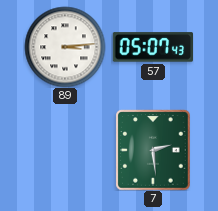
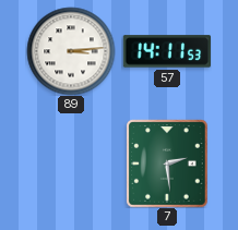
57: 05:07 -> 14:11 (166, 51)
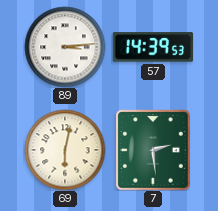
57: 14:11 -> 14:39 (152, 47)
69: none -> 6:02 (65, 150)
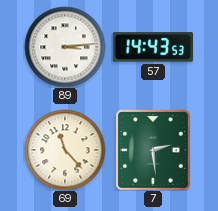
57: 14:39 -> 14:43 (152, 47)
69: 6:02 -> 11:23 (65, 150)
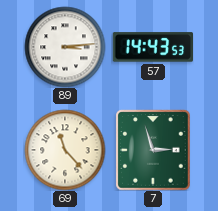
7: 2:29 -> 2:57 (153, 150)
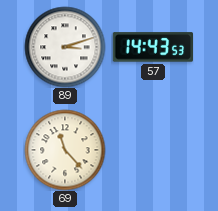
89: 3:14 -> 3:12 (65, 47)
7: 2:57 -> none (153, 150)
